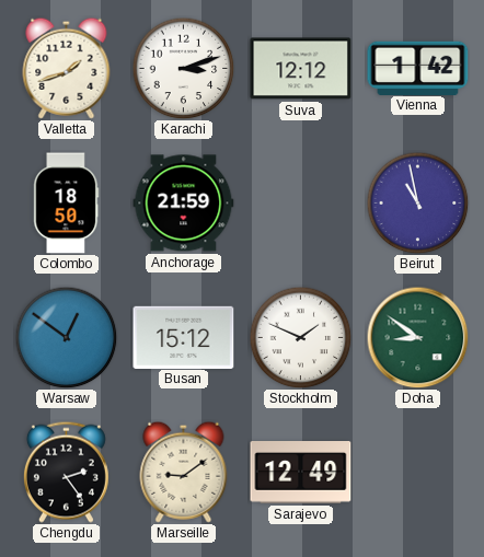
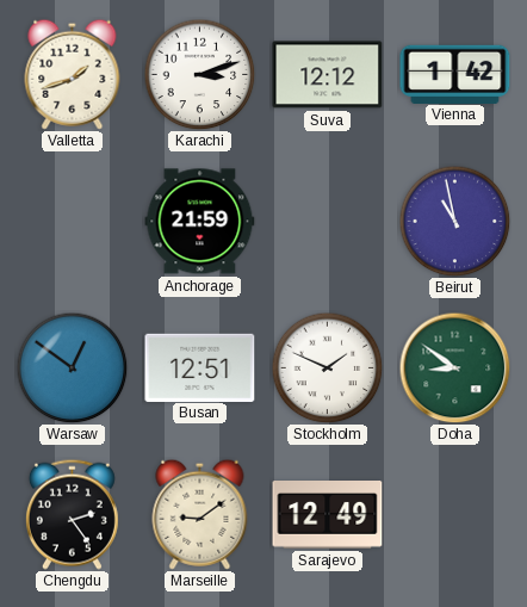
Colombo: 18:50 -> none (67, 204)
Busan: 15:12 -> 12:51 (200, 367)
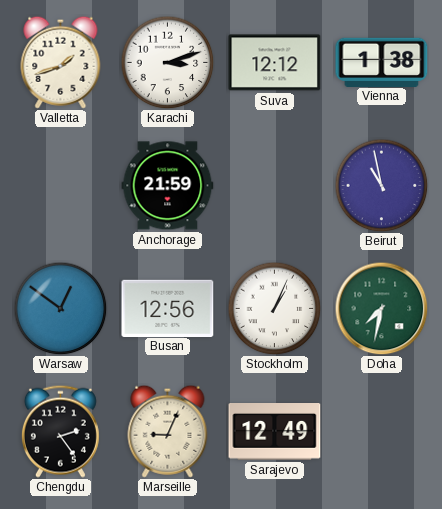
Vienna: 1:42 -> 1:38 (382, 62)
Busan: 12:51 -> 12:56 (168, 308)
Stockholm: 1:49 -> 1:04 (274, 308)
Doha: 8:51 -> 7:32 (381, 308)
Marseille: 9:09 -> 9:04 (168, 431)
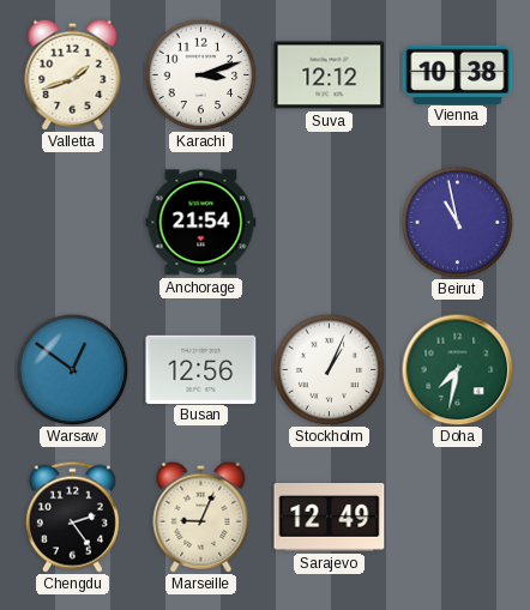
Vienna: 1:38 -> 10:38 (458, 74)
Anchorage: 21:59 -> 21:54 (201, 223)
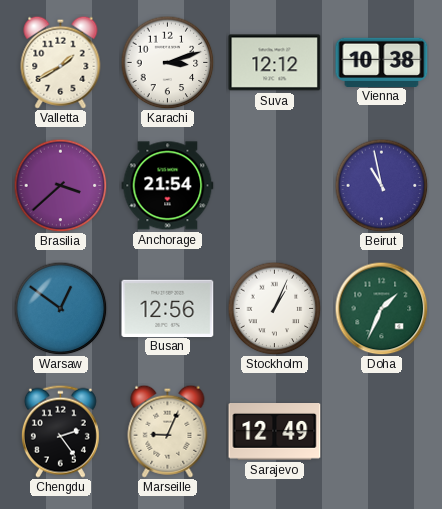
Valletta: 1:42 -> 1:40 (61, 62)
Brasilia: none -> 3:38 (60, 185)
Doha: 7:32 -> 1:34 (381, 308)
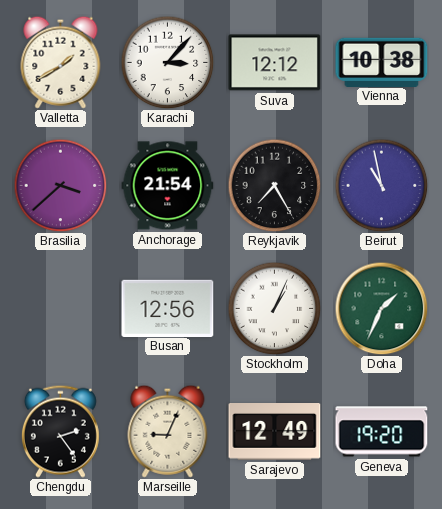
Karachi: 3:12 -> 3:07 (167, 62)
Reykjavik: none -> 7:25 (274, 185)
Warsaw: 12:51 -> none (60, 308)
Geneva: none -> 19:20 (382, 432)
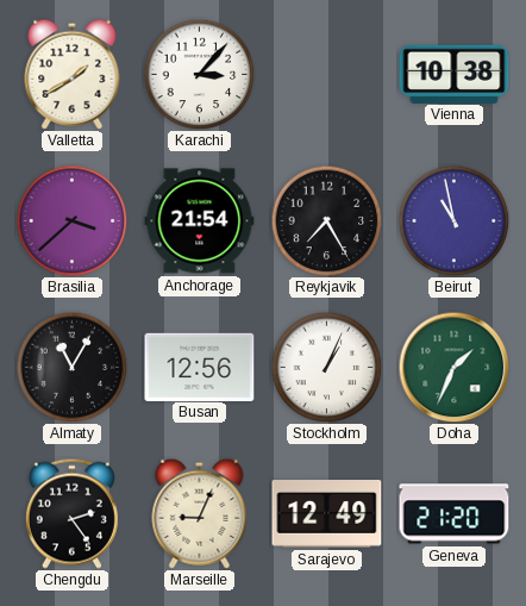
Suva: 12:12 -> none (275, 63)
Almaty: none -> 11:05 (71, 367)
Geneva: 19:20 -> 21:20 (455, 514)
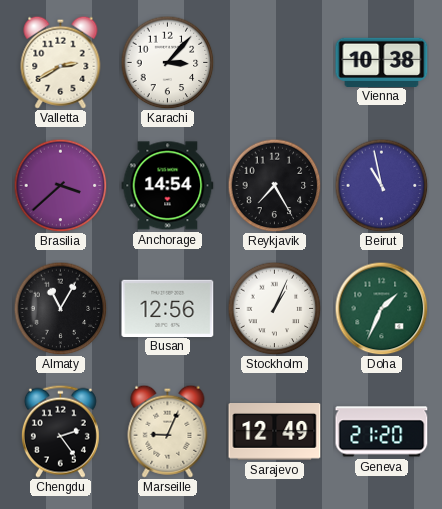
Valletta: 1:40 -> 2:40 (61, 62)
Anchorage: 21:54 -> 14:54 (168, 186)
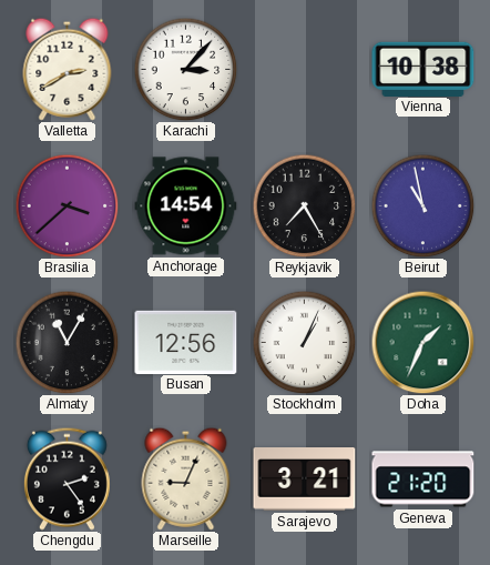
Sarajevo: 12:49 -> 3:21 (305, 480)
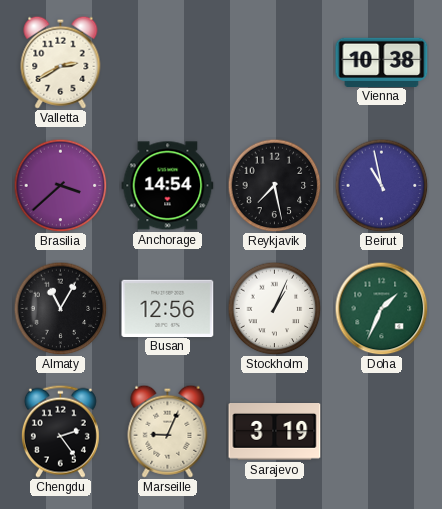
Karachi: 3:07 -> none (185, 69)
Reykjavik: 7:25 -> 7:28 (274, 185)
Sarajevo: 3:21 -> 3:19 (275, 432)
Geneva: 21:20 -> none (423, 480)
